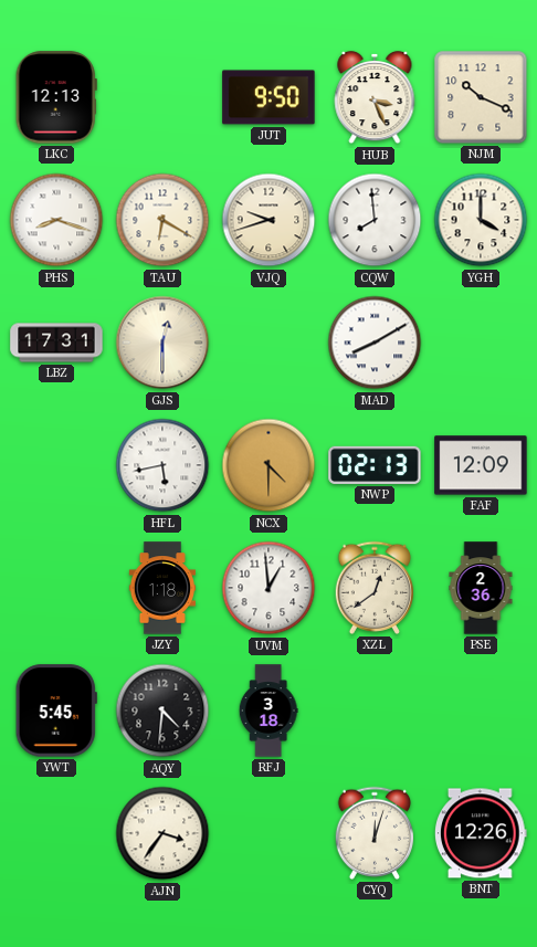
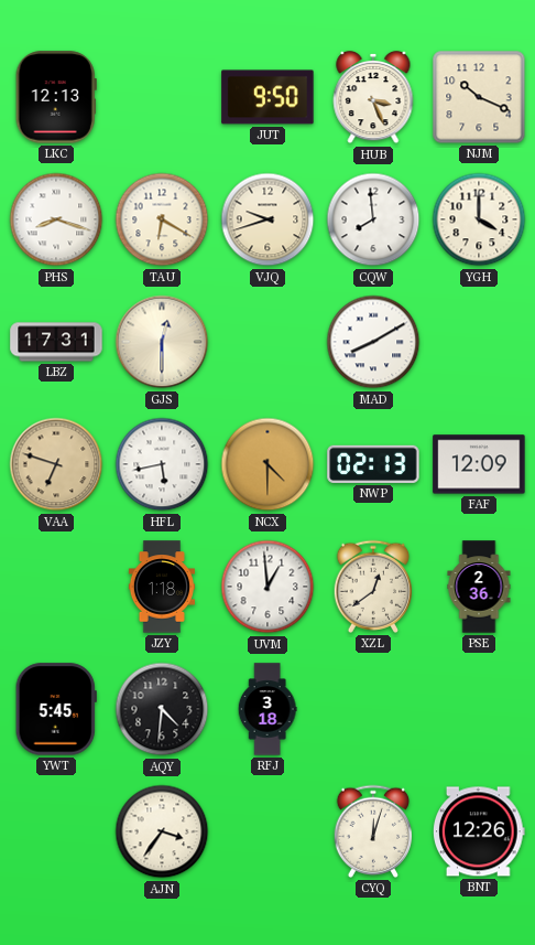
VAA: none -> 6:48 (56, 464)
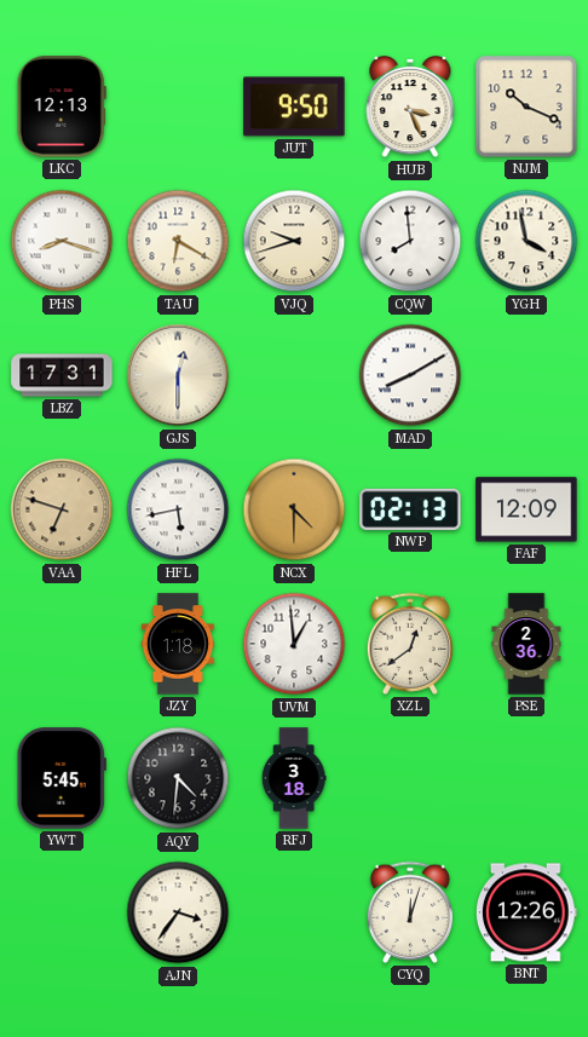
YGH: 4:00 -> 3:58 (526, 241)
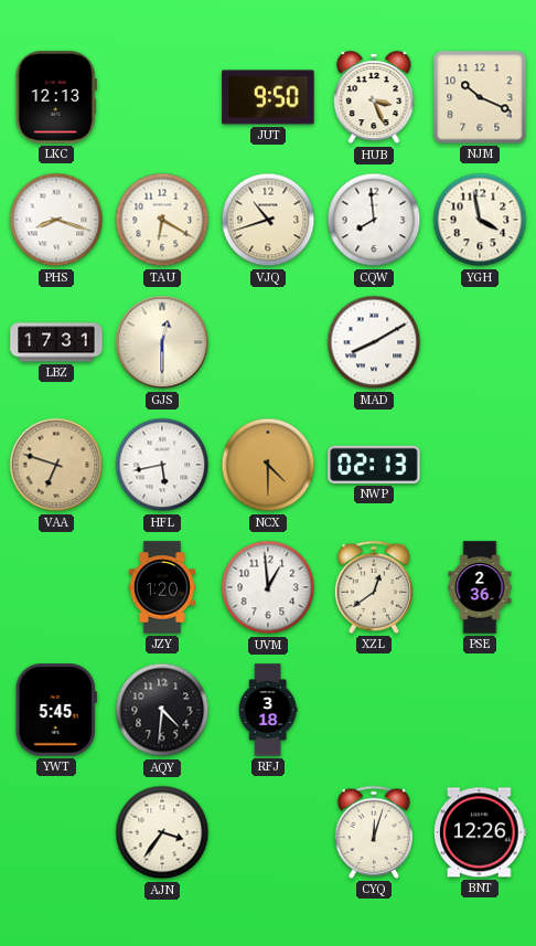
VJQ: 9:42 -> 10:42 (268, 220)
FAF: 12:09 -> none (526, 509)
JZY: 1:18 -> 1:20 (161, 587)
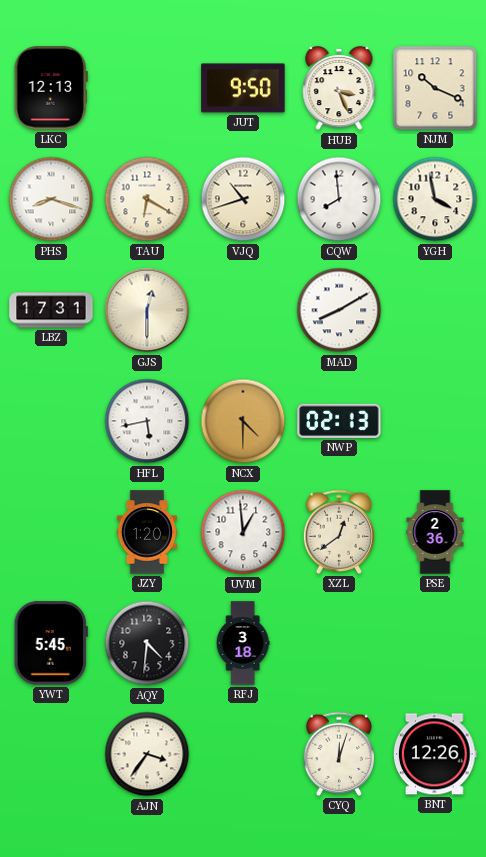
VAA: 6:48 -> none (56, 465)
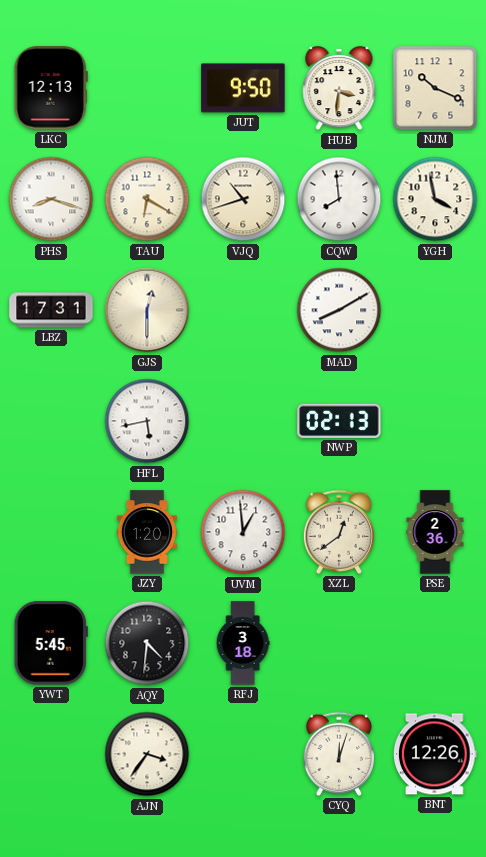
HUB: 3:26 -> 3:31 (339, 88)
NCX: 4:30 -> none (243, 421)
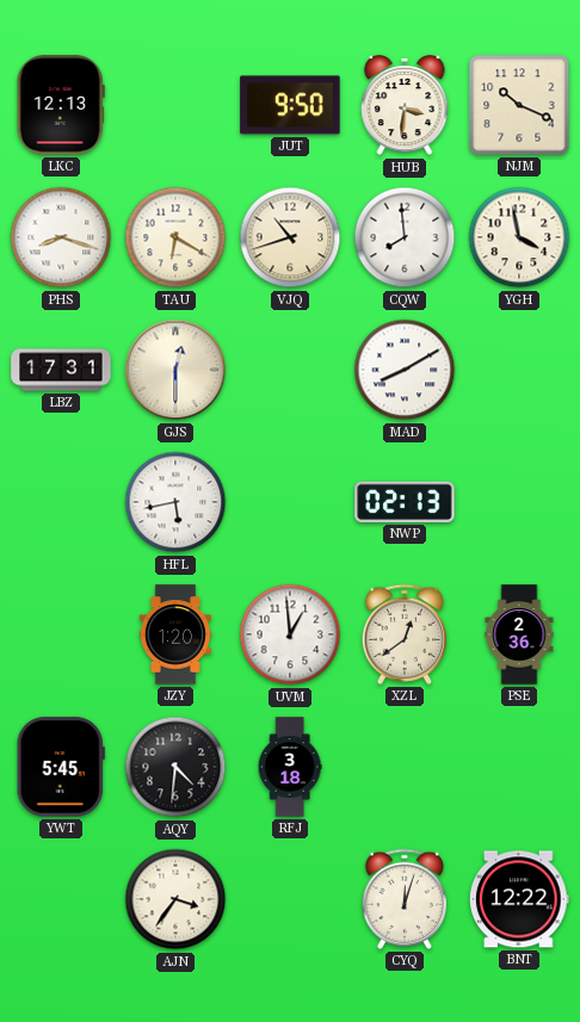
BNT: 12:26 -> 12:22 (519, 899)
